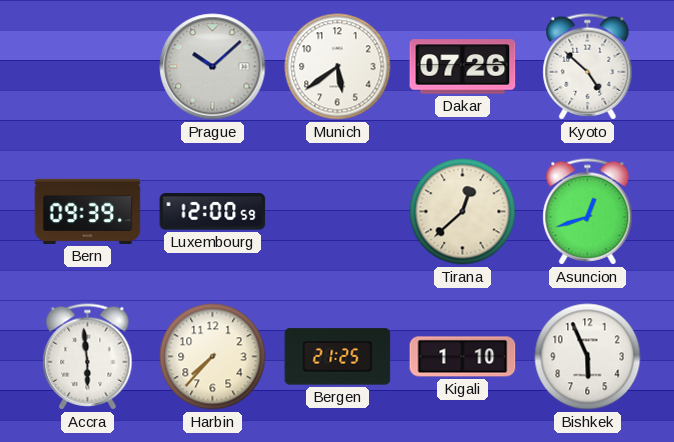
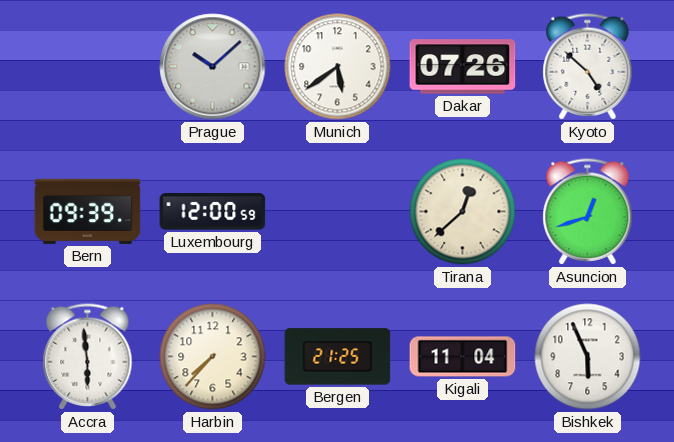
Kigali: 1:10 -> 11:04 (463, 357)
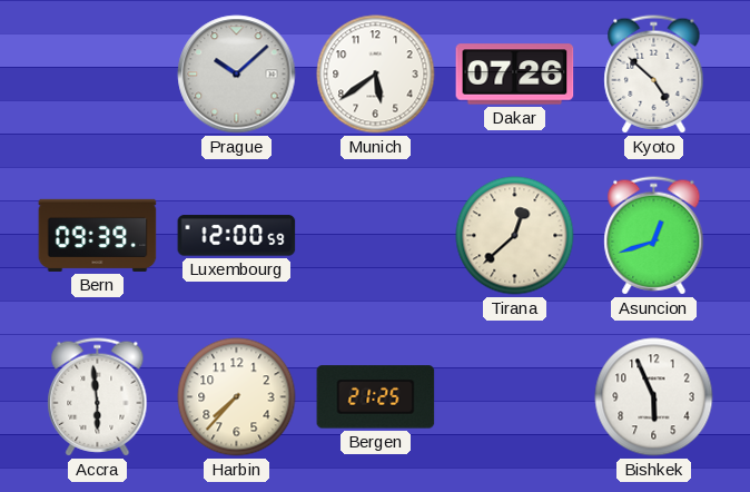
Kigali: 11:04 -> none (463, 357)
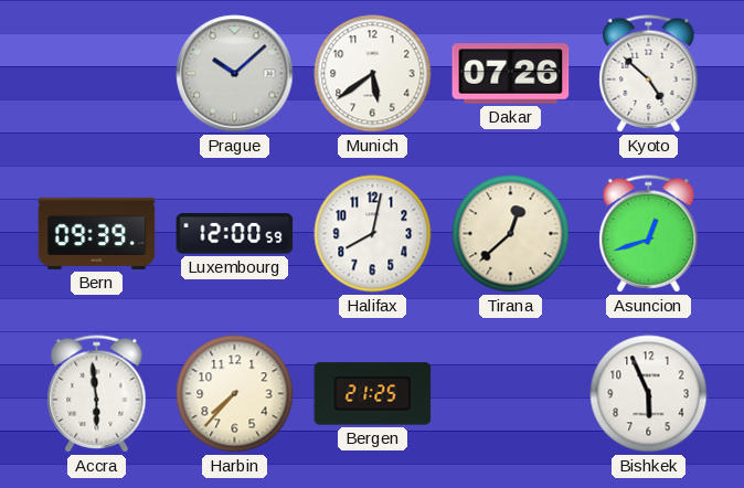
Halifax: none -> 8:02 (373, 234)
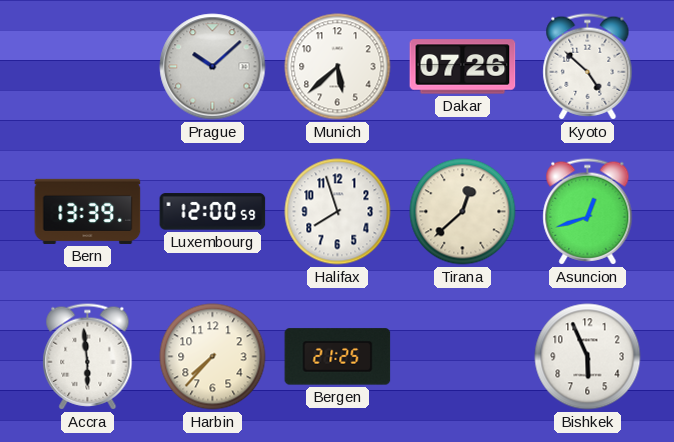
Munich: 5:39 -> 5:38 (338, 67)
Bern: 09:39 -> 13:39 (88, 211)
Halifax: 8:02 -> 7:57 (338, 212)
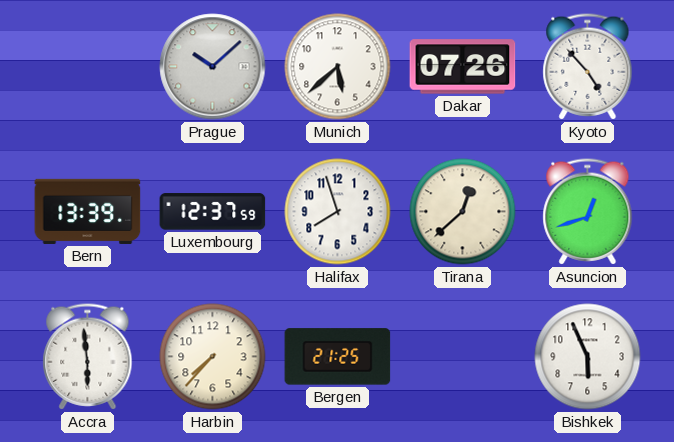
Kyoto: 4:52 -> 4:53 (588, 67)
Luxembourg: 12:00 -> 12:37 (213, 212)
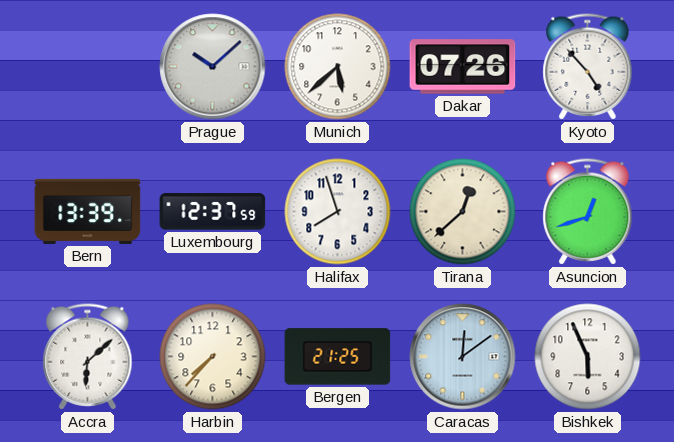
Accra: 5:59 -> 6:08 (88, 357)
Caracas: none -> 12:09 (463, 357)
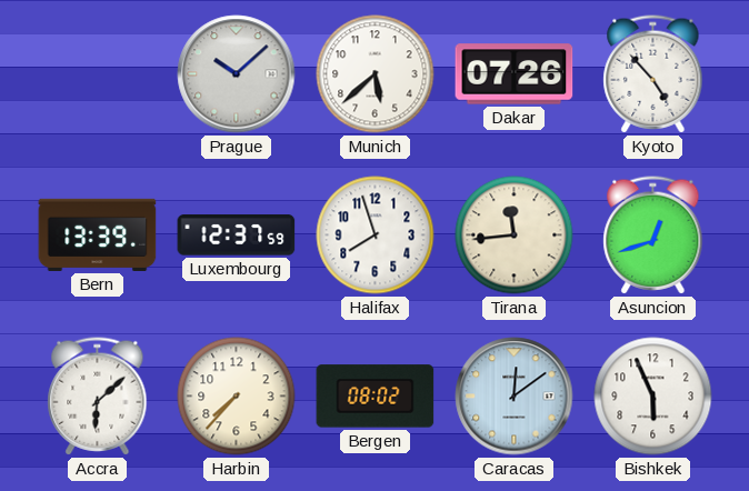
Tirana: 12:38 -> 11:44 (515, 236)
Bergen: 21:25 -> 08:02 (376, 397)
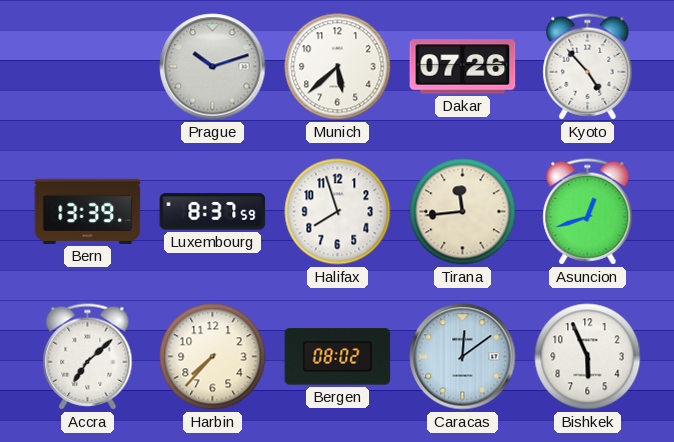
Prague: 10:08 -> 10:12 (213, 67)
Luxembourg: 12:37 -> 8:37 (213, 212)
Accra: 6:08 -> 7:08 (88, 357)
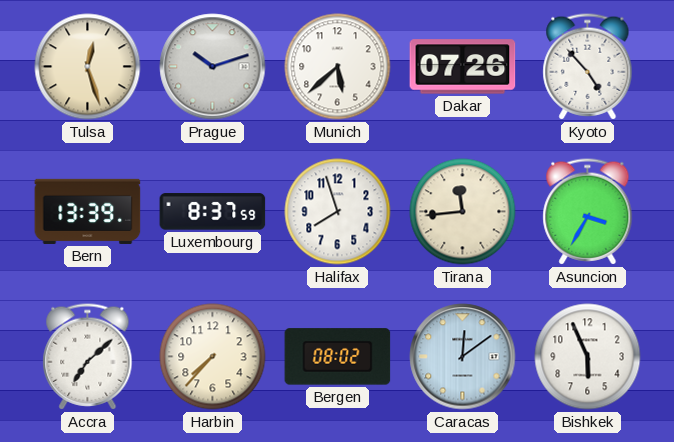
Tulsa: none -> 12:27 (88, 67)
Asuncion: 12:42 -> 3:35 (588, 212)
